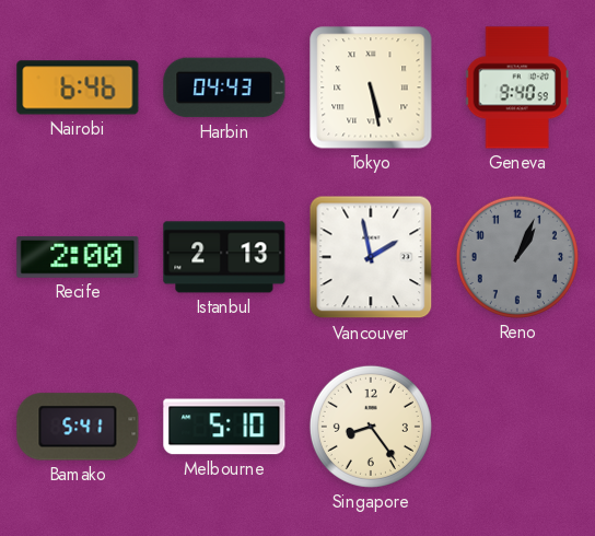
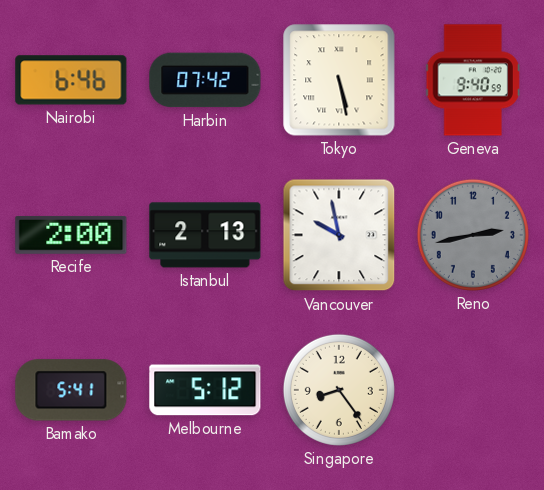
Harbin: 04:43 -> 07:42 (205, 80)
Vancouver: 1:58 -> 9:58 (339, 235)
Reno: 1:04 -> 2:43 (473, 235)
Melbourne: 5:10 -> 5:12 (205, 390)
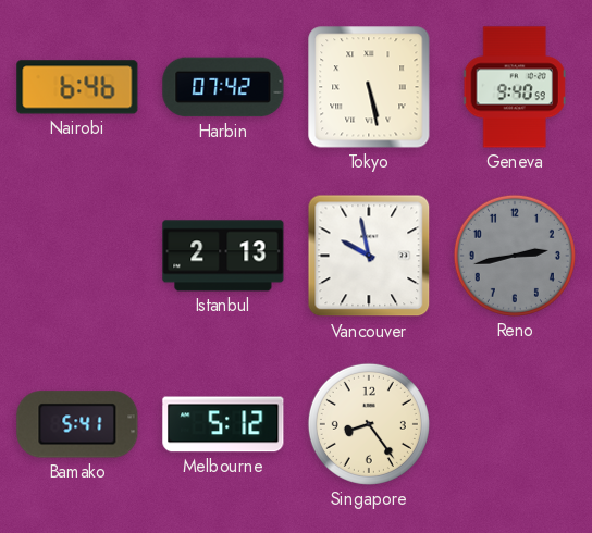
Recife: 2:00 -> none (71, 235)
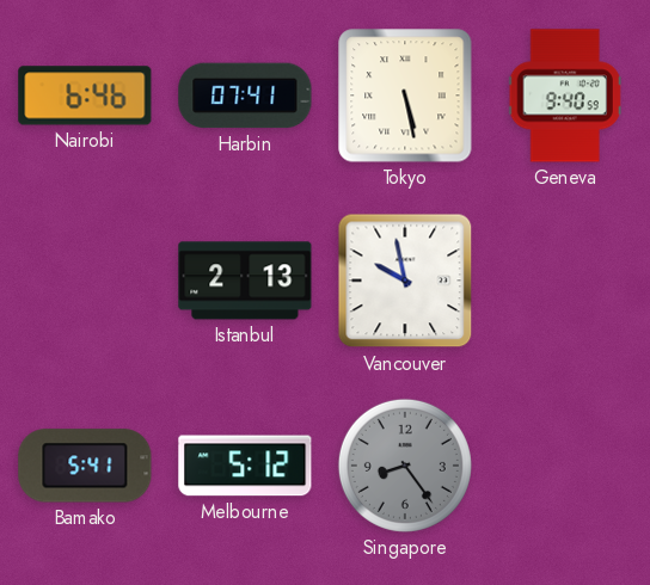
Harbin: 07:42 -> 07:41 (245, 96)
Reno: 2:43 -> none (515, 256)
Singapore dial: cream -> grey (405, 466)
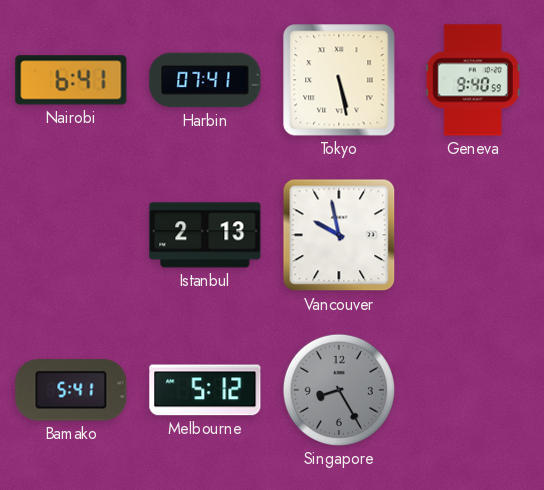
Nairobi: 6:46 -> 6:41 (71, 80)
Singapore: 8:24 -> 8:25 (339, 390)
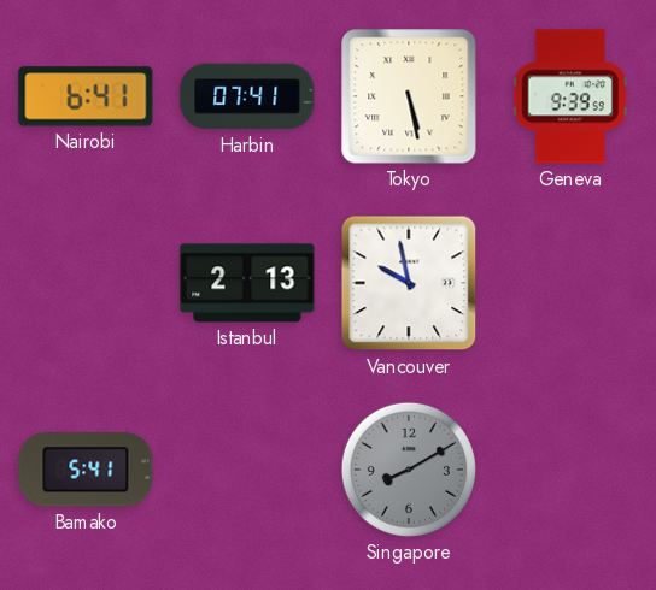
Geneva: 9:40 -> 9:39 (570, 96)
Melbourne: 5:12 -> none (205, 390)
Singapore: 8:25 -> 8:10 (409, 470)
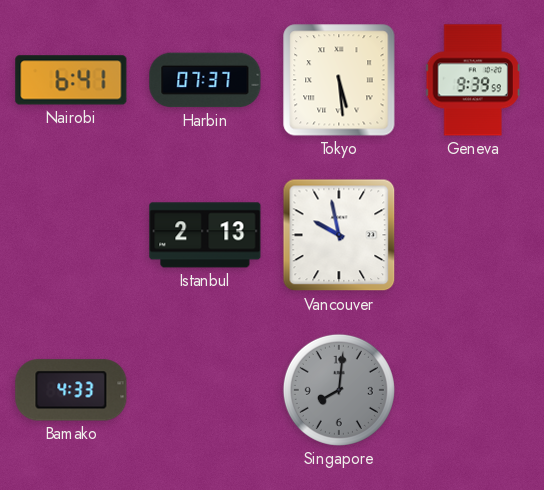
Harbin: 07:41 -> 07:37 (205, 80)
Tokyo: 5:28 -> 5:29 (339, 80)
Bamako: 5:41 -> 4:33 (71, 390)
Singapore: 8:10 -> 8:01 (339, 390)
